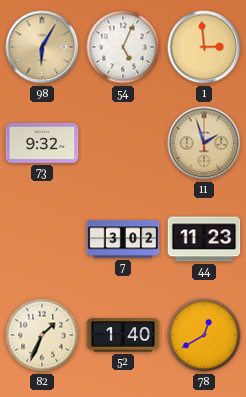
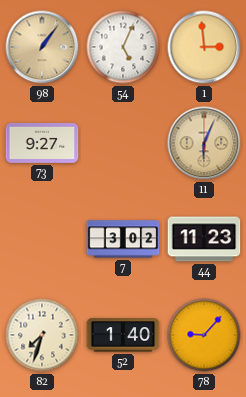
98: 6:05 -> 1:06 (42, 47)
73: 9:32 -> 9:27 (42, 143)
11: 1:57 -> 6:04 (204, 143)
82: 1:34 -> 7:33 (42, 335)
78: 12:40 -> 9:07 (204, 335)
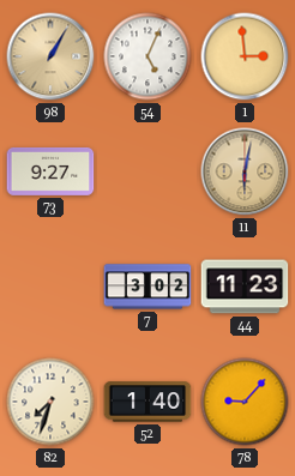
98: 1:06 -> 1:05 (50, 56)
11: 6:04 -> 6:02 (245, 171)
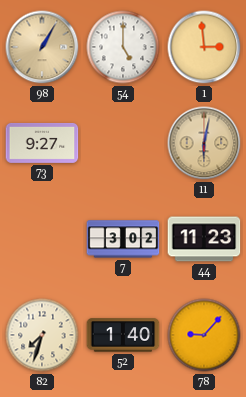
54: 5:04 -> 5:00 (123, 47)
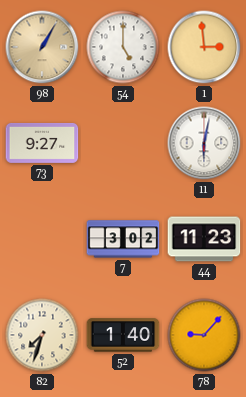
11 dial: champagne -> white (204, 143)
